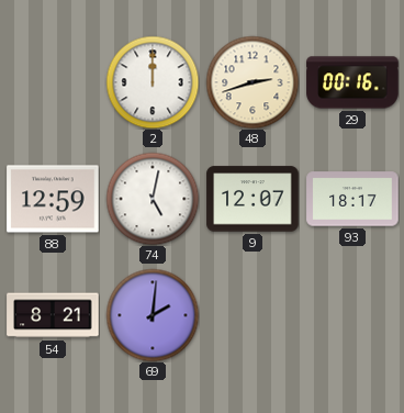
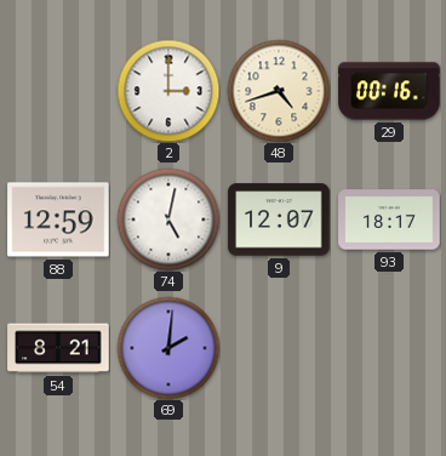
2: 12:00 -> 3:00 (168, 91)
48: 2:42 -> 4:42 (279, 91)
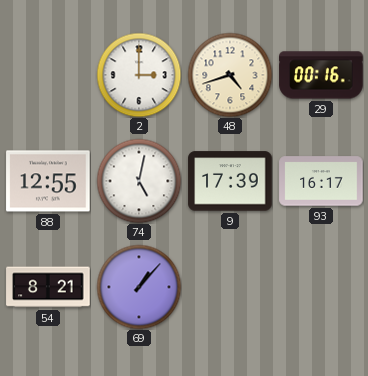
88: 12:59 -> 12:55 (48, 181)
9: 12:07 -> 17:39 (230, 181)
93: 18:17 -> 16:17 (321, 181)
69: 2:01 -> 1:07 (139, 287)
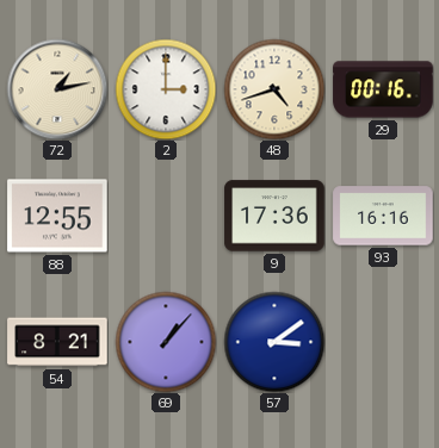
72: none -> 1:13 (57, 89)
74: 5:02 -> none (139, 181)
9: 17:39 -> 17:36 (274, 216)
93: 16:17 -> 16:16 (383, 216)
57: none -> 3:09 (274, 342)
